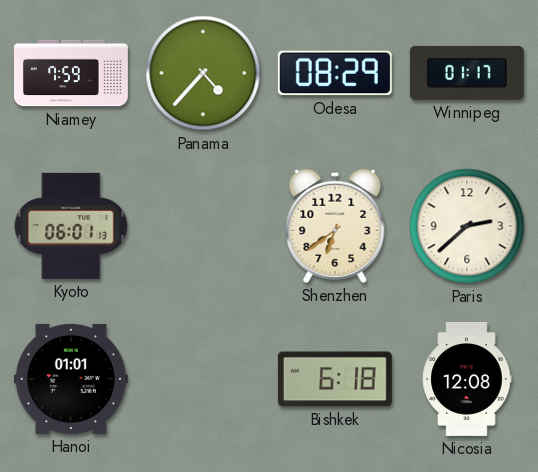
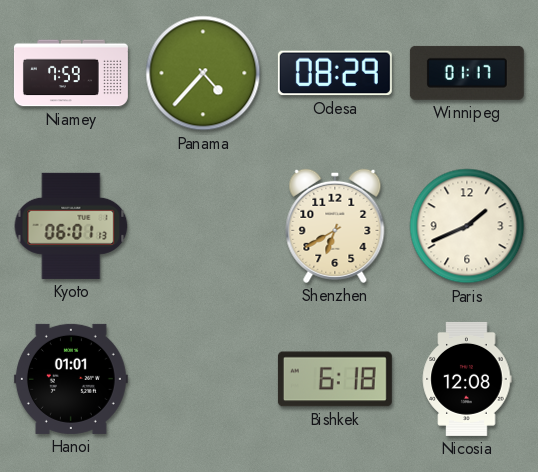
Shenzhen: 6:39 -> 6:40 (335, 226)
Paris: 2:38 -> 1:41 (467, 226)
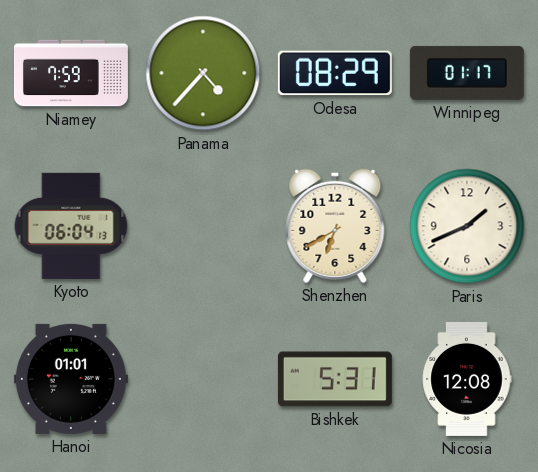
Kyoto: 06:01 -> 06:04 (71, 226)
Bishkek: 6:18 -> 5:31 (335, 379)
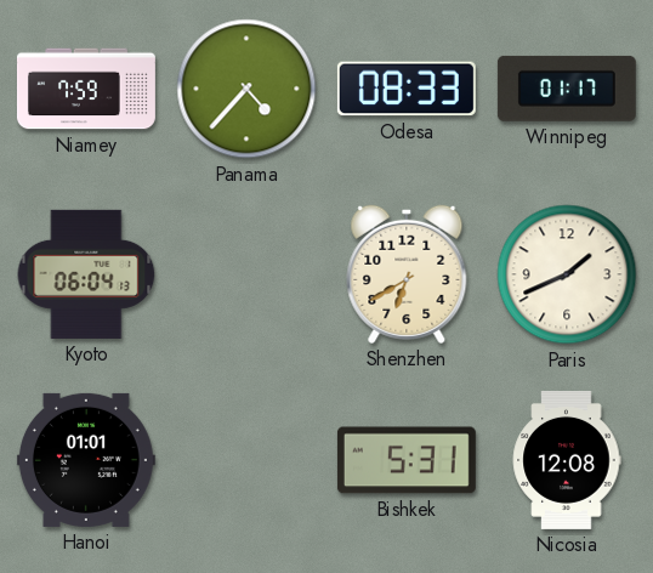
Odesa: 08:29 -> 08:33 (407, 89)
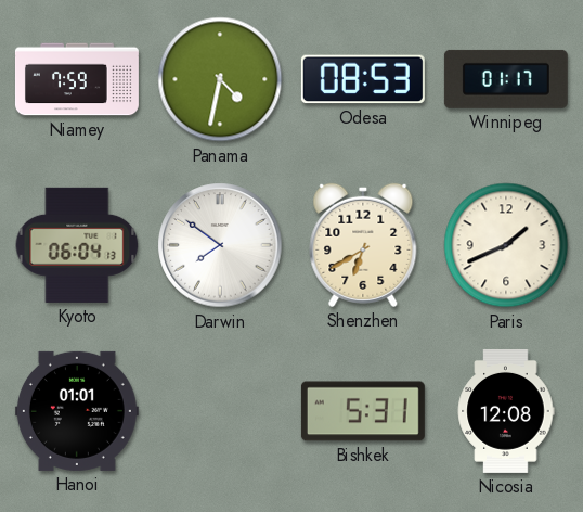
Panama: 4:37 -> 4:32 (220, 79)
Odesa: 08:33 -> 08:53 (363, 79)
Darwin: none -> 7:51 (220, 245)
